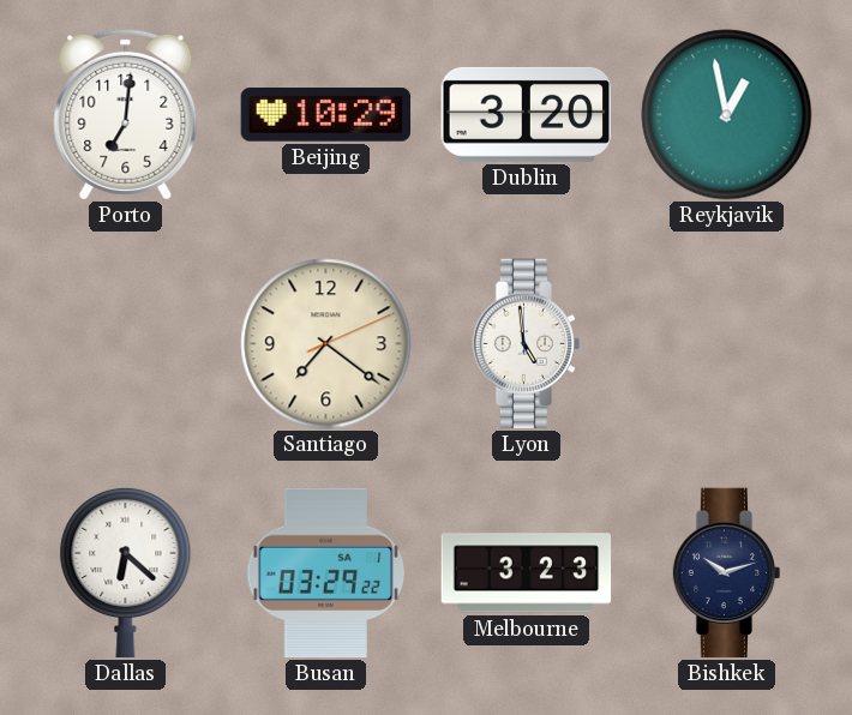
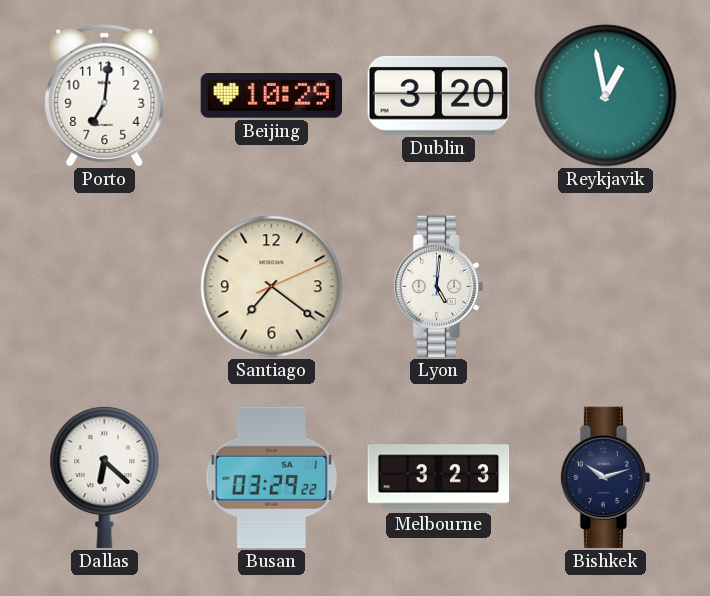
Lyon: 4:59 -> 5:01 (439, 287)
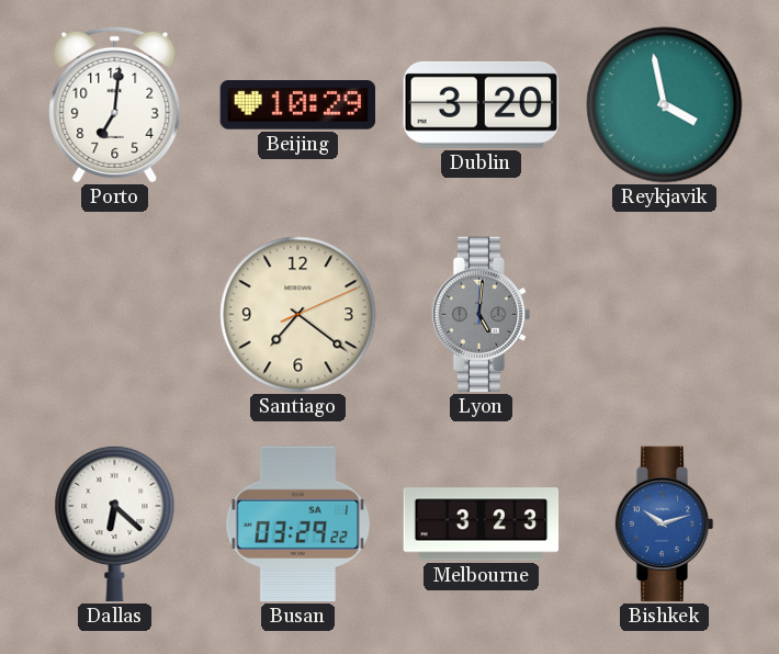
Reykjavik: 12:58 -> 3:58 (665, 105)
Lyon dial: white -> grey (482, 315)
Bishkek dial: navy -> blue (665, 525)
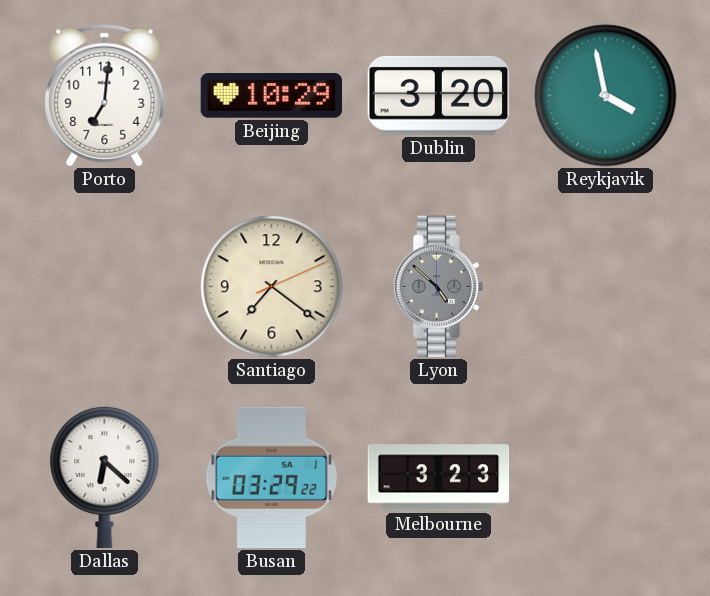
Lyon: 5:01 -> 4:52 (439, 287)
Bishkek: 10:12 -> none (665, 525)
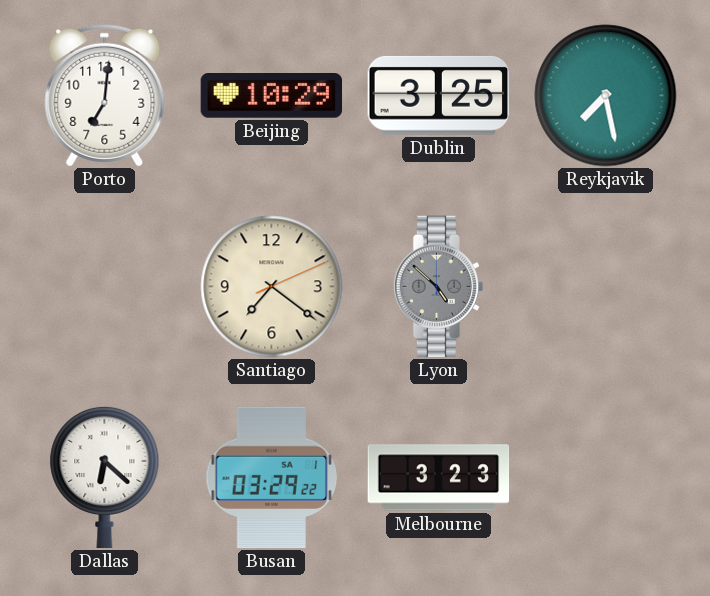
Dublin: 3:20 -> 3:25 (439, 95)
Reykjavik: 3:58 -> 7:28 (606, 96)
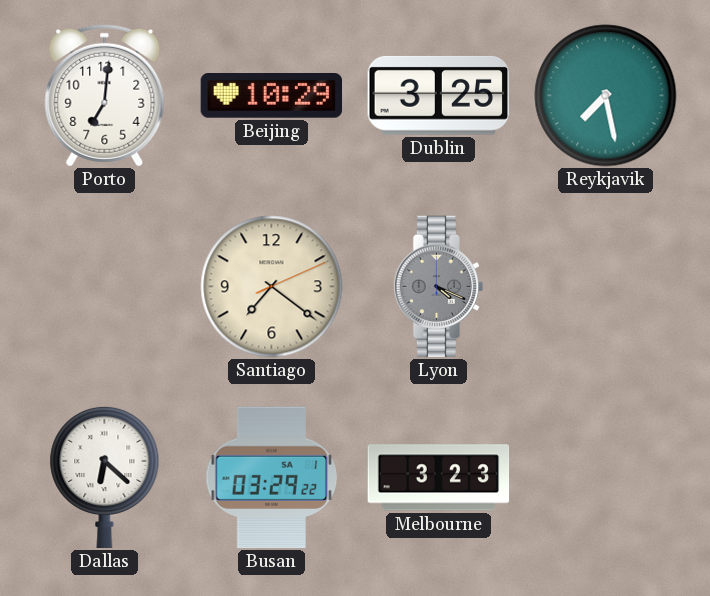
Lyon: 4:52 -> 4:19 (439, 287)
